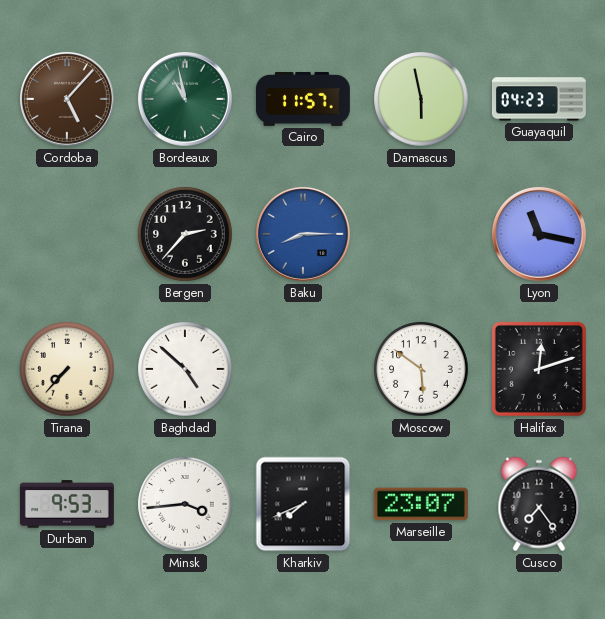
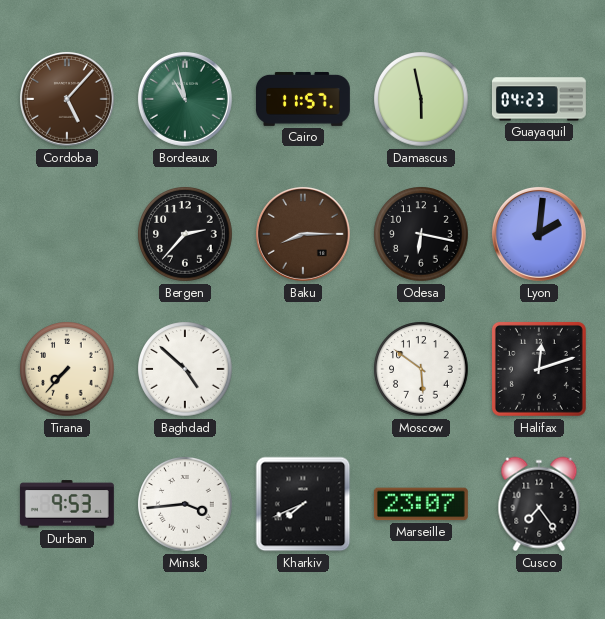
Baku dial: blue -> brown (303, 234)
Odesa: none -> 6:17 (421, 234)
Lyon: 11:17 -> 2:01 (539, 234)
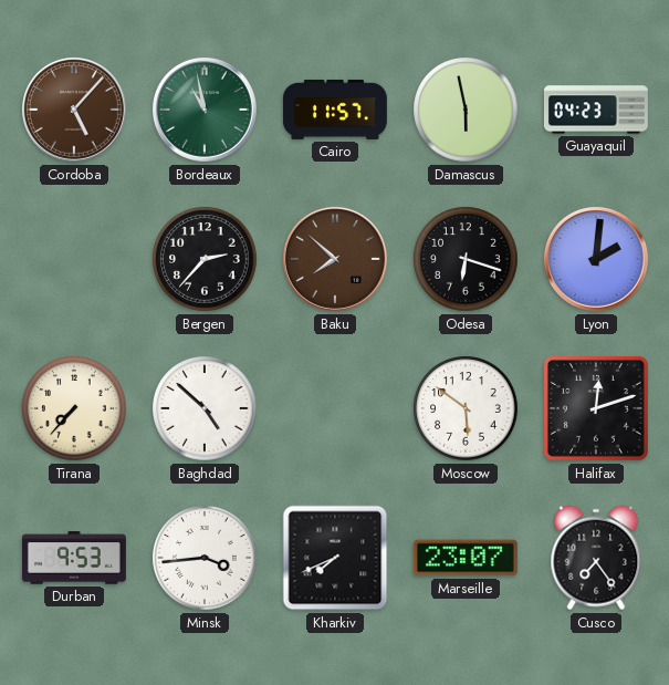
Baku: 8:15 -> 7:52 (335, 259)
Odesa: 6:17 -> 6:18 (466, 259)
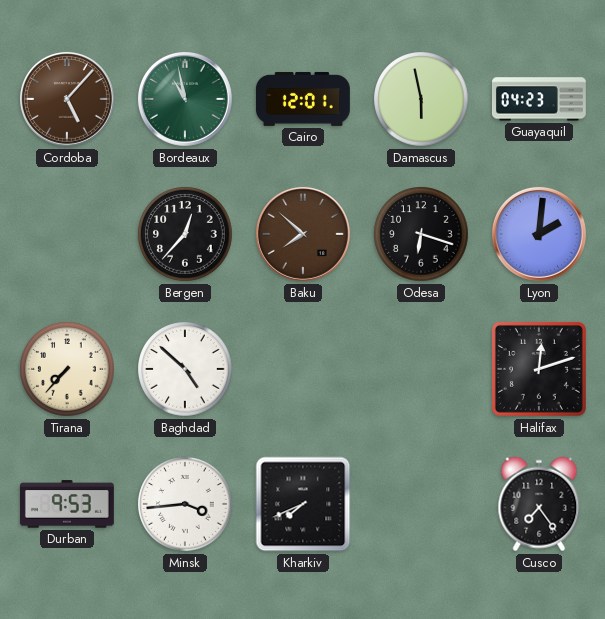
Cairo: 11:57 -> 12:01 (303, 99)
Bergen: 2:37 -> 12:37 (185, 234)
Moscow: 5:51 -> none (466, 408)
Marseille: 23:07 -> none (466, 558)
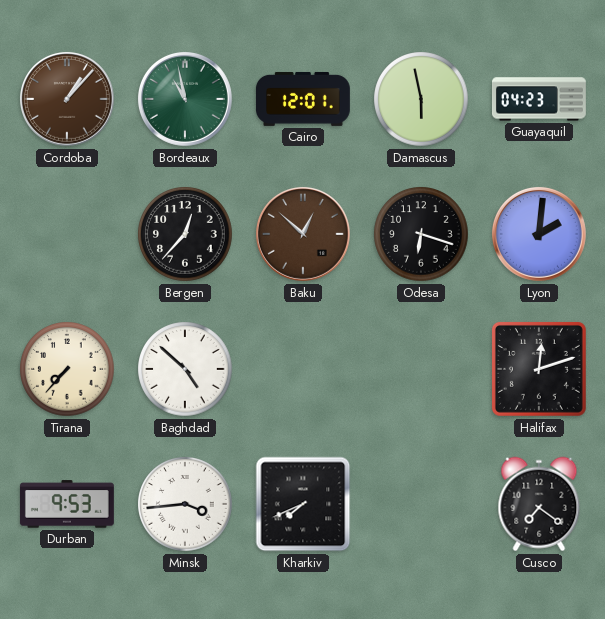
Cordoba: 5:07 -> 1:07 (67, 99)
Baku: 7:52 -> 12:52 (303, 234)
Cusco: 7:24 -> 7:21 (539, 504)
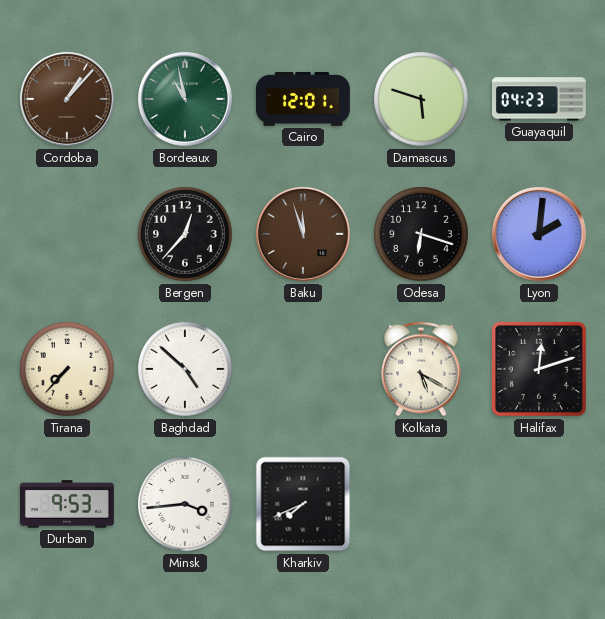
Damascus: 5:58 -> 5:48 (421, 99)
Baku: 12:52 -> 11:57 (303, 234)
Kolkata: none -> 5:20 (421, 369)
Cusco: 7:21 -> none (539, 504)
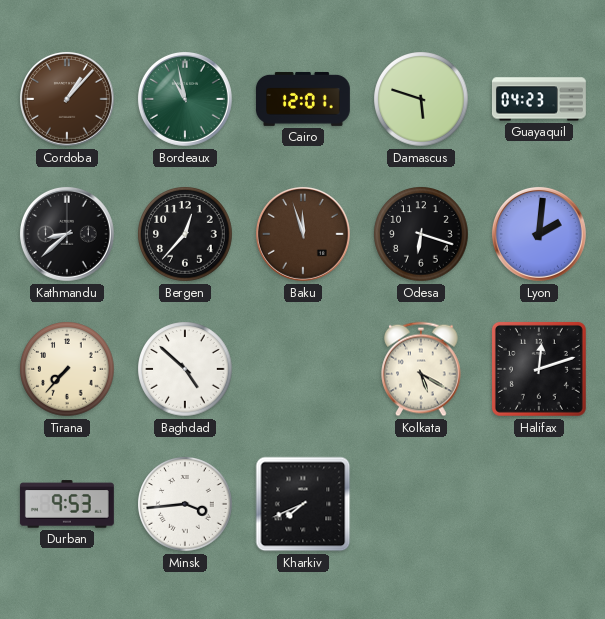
Kathmandu: none -> 8:38 (67, 234)
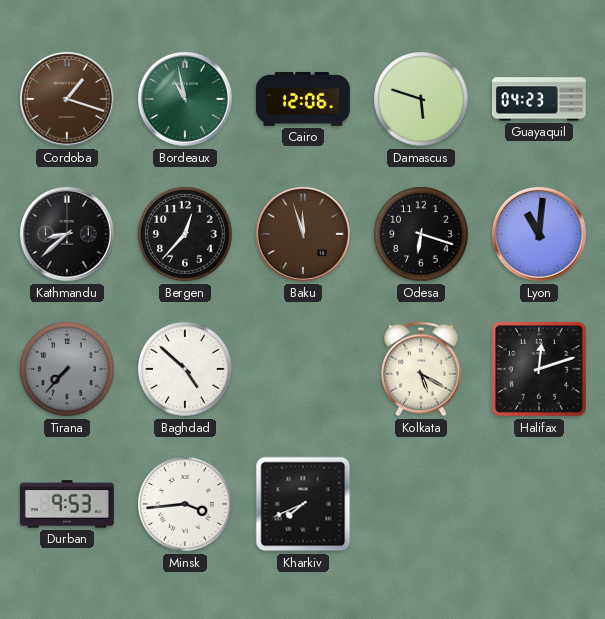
Cordoba: 1:07 -> 1:18 (67, 99)
Cairo: 12:01 -> 12:06 (303, 99)
Lyon: 2:01 -> 11:01 (539, 234)
Tirana dial: cream -> grey (67, 369)
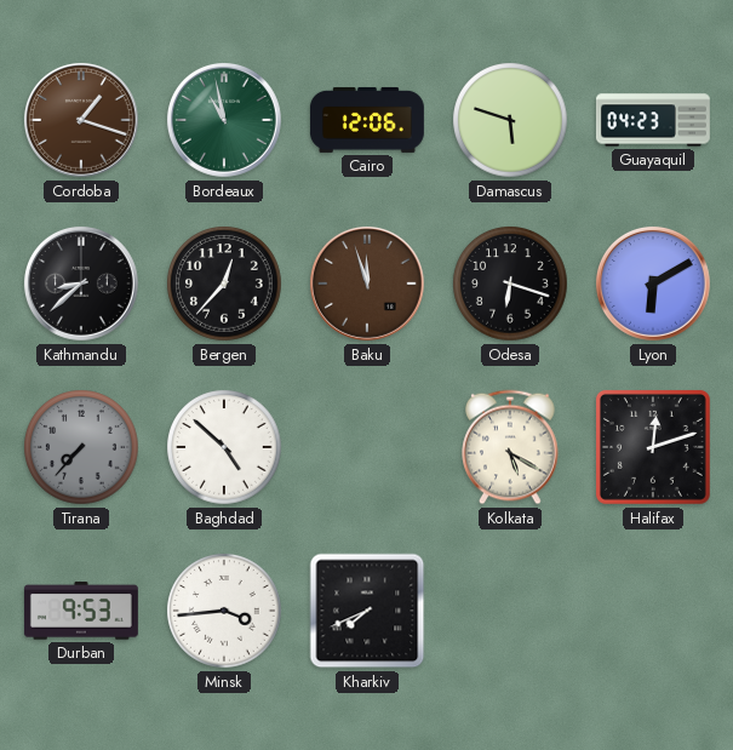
Lyon: 11:01 -> 6:10 (653, 284)
